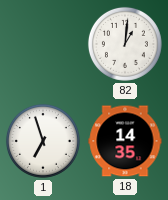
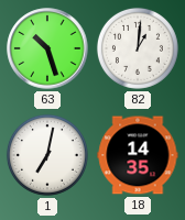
63: none -> 10:27 (47, 48)
1: 6:57 -> 7:02 (47, 155)
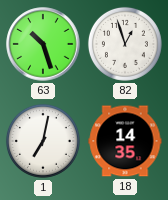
82: 1:01 -> 12:57 (125, 44)
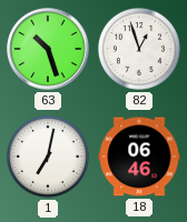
18: 14:35 -> 06:46 (139, 157)
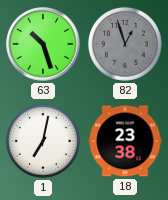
82 dial: white -> grey (125, 44)
18: 06:46 -> 23:38 (125, 141)
